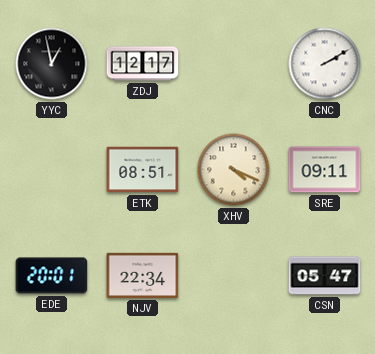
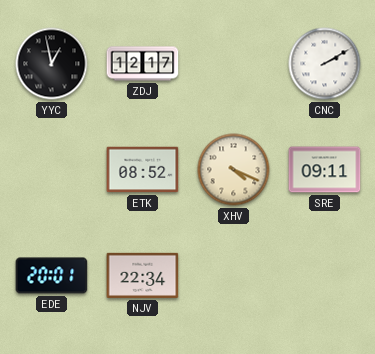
ETK: 08:51 -> 08:52 (143, 170)
CSN: 05:47 -> none (325, 276)
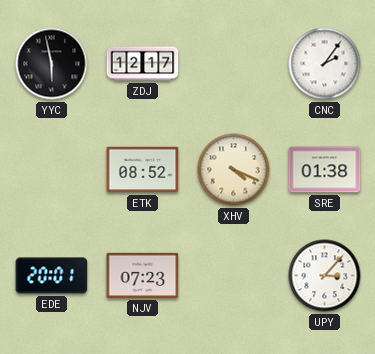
YYC: 12:58 -> 5:58 (52, 64)
CNC: 2:10 -> 2:06 (325, 64)
SRE: 09:11 -> 01:38 (325, 170)
NJV: 22:34 -> 07:23 (143, 275)
UPY: none -> 3:07 (325, 276)
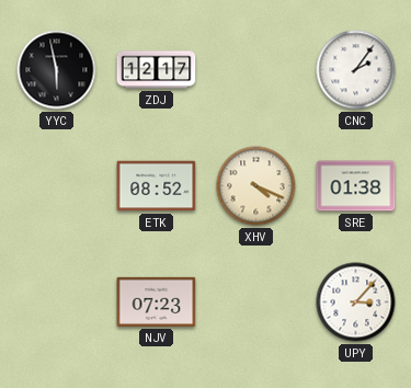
EDE: 20:01 -> none (52, 276)
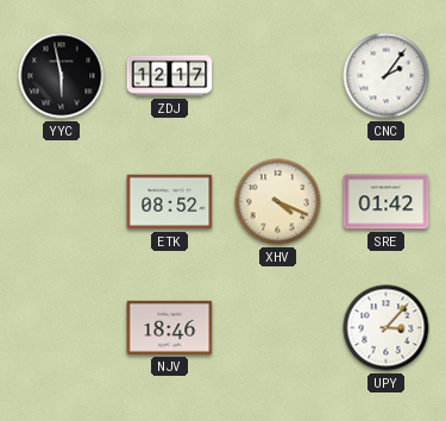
SRE: 01:38 -> 01:42 (387, 202)
NJV: 07:23 -> 18:46 (170, 327)
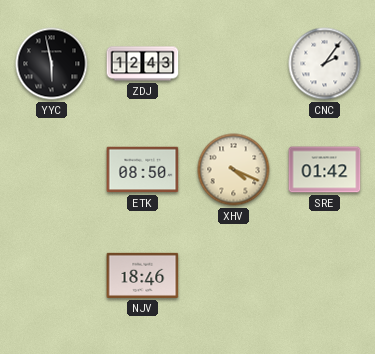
ZDJ: 12:17 -> 12:43 (143, 64)
ETK: 08:52 -> 08:50 (143, 170)
UPY: 3:07 -> none (387, 328)
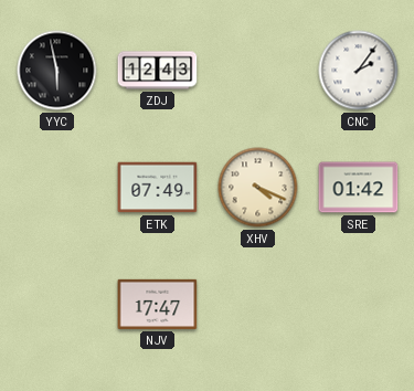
ETK: 08:50 -> 07:49 (158, 188)
NJV: 18:46 -> 17:47 (158, 304)
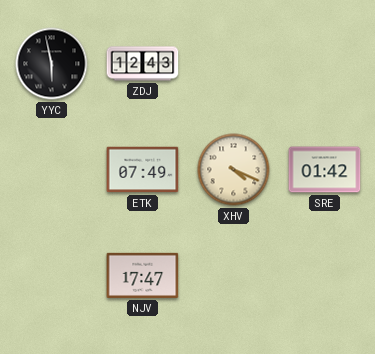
CNC: 2:06 -> none (359, 71)
